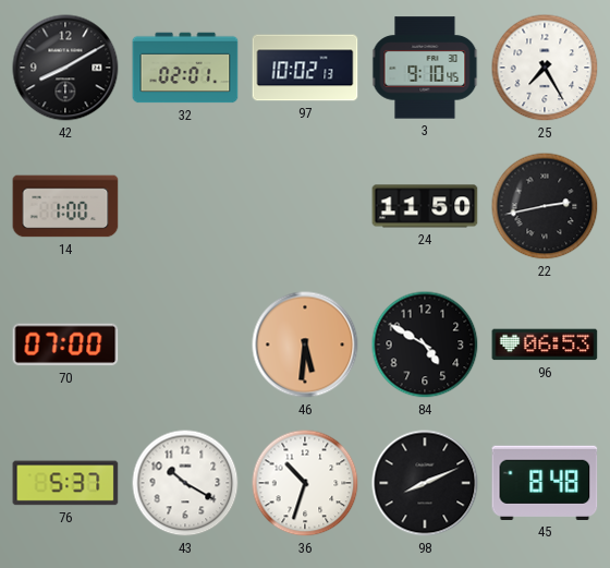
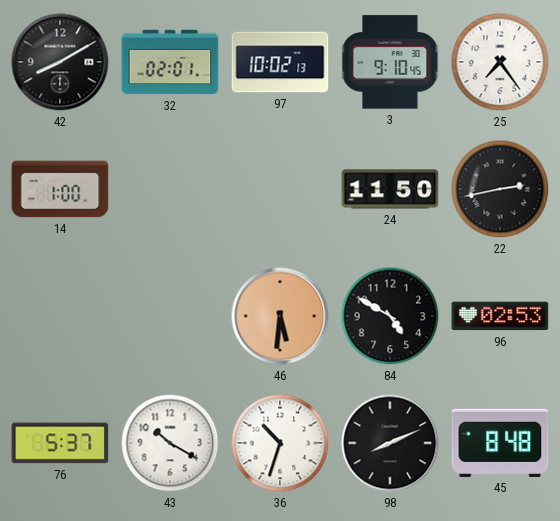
25: 7:25 -> 7:24 (500, 62)
70: 07:00 -> none (65, 345)
96: 06:53 -> 02:53 (500, 316)
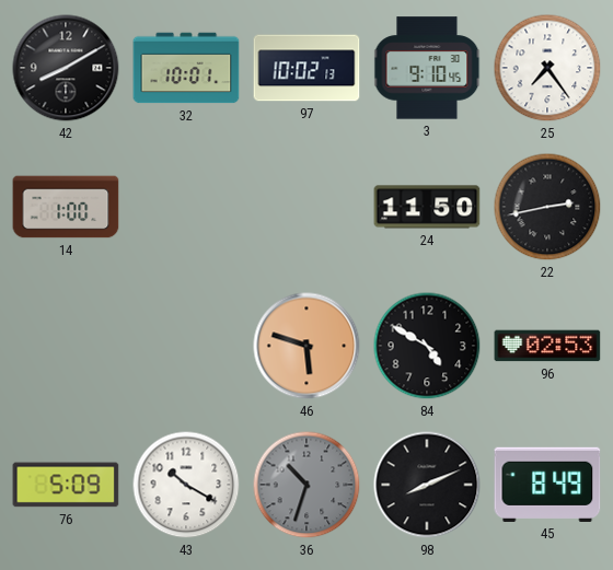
32: 02:01 -> 10:01 (186, 68)
46: 5:31 -> 5:48 (307, 346)
76: 5:37 -> 5:09 (66, 485)
36 dial: white -> grey (307, 485)
45: 8:48 -> 8:49 (547, 485)
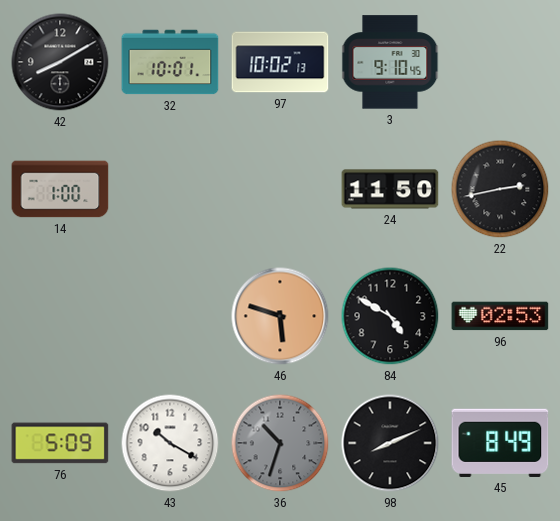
25: 7:24 -> none (547, 68)
